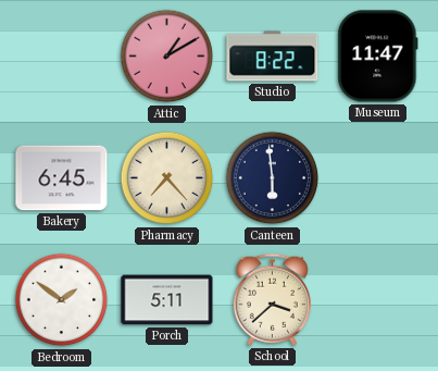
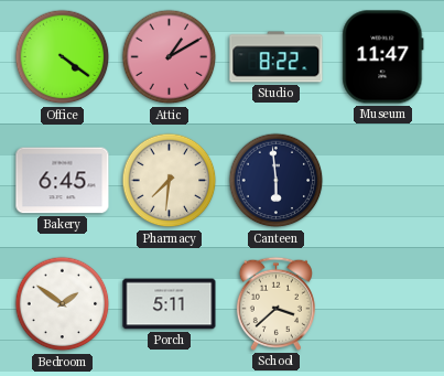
Office: none -> 4:21 (63, 57)
Pharmacy: 7:23 -> 7:31 (170, 181)
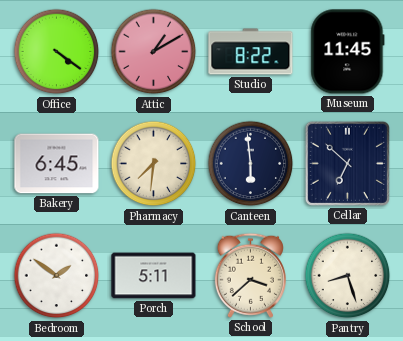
Museum: 11:47 -> 11:45 (348, 52)
Cellar: none -> 6:52 (347, 163)
Pantry: none -> 8:27 (348, 276)
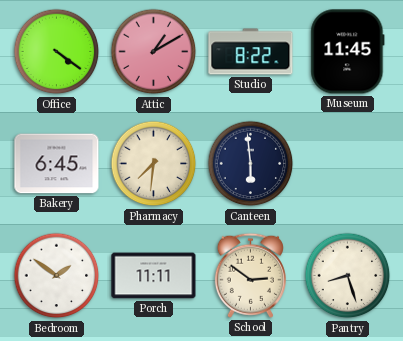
Cellar: 6:52 -> none (347, 163)
Porch: 5:11 -> 11:11 (154, 276)
School: 3:38 -> 2:51 (250, 275)
